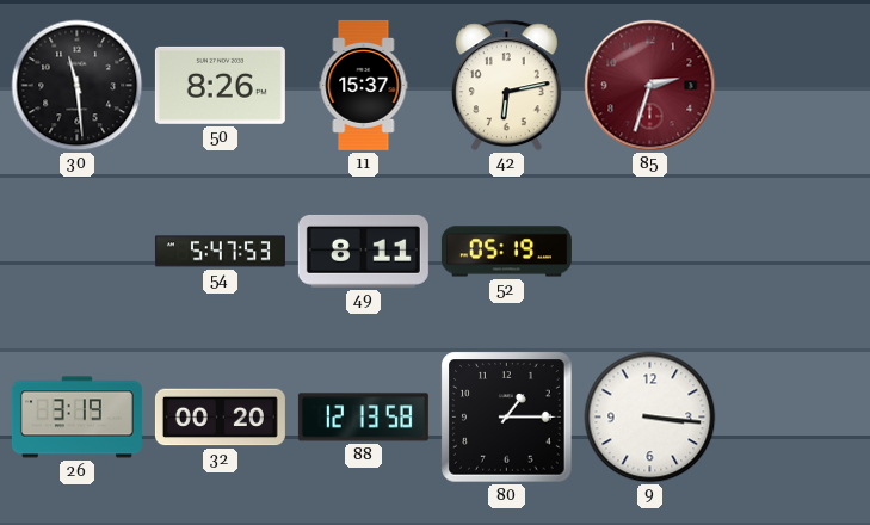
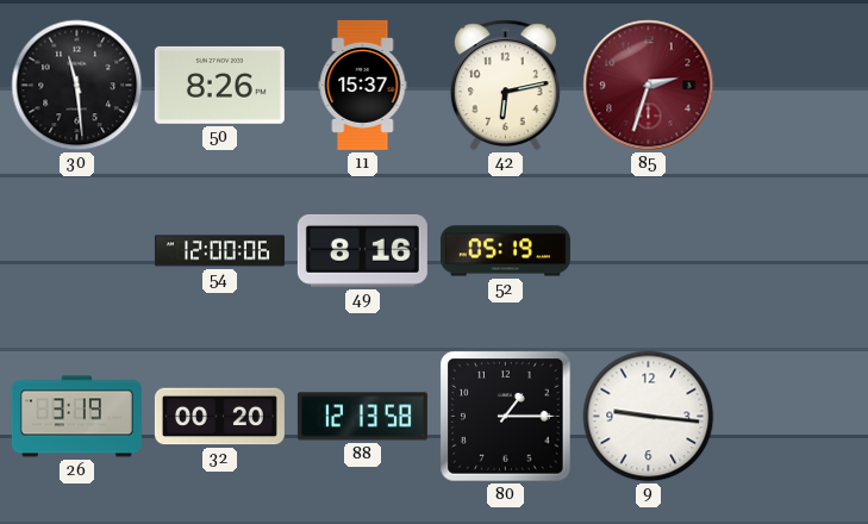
54: 5:47 -> 12:00 (219, 251)
49: 8:11 -> 8:16 (362, 250)
9: 3:16 -> 9:16 (649, 417)
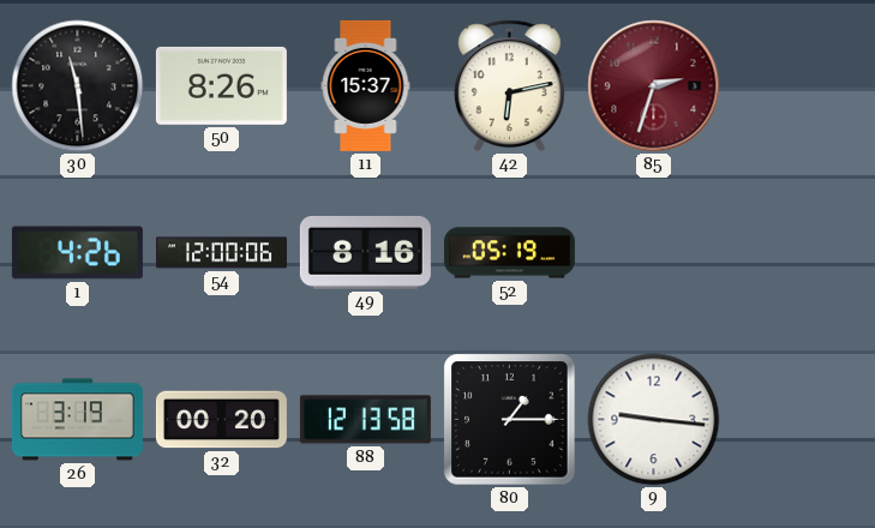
1: none -> 4:26 (77, 253)
